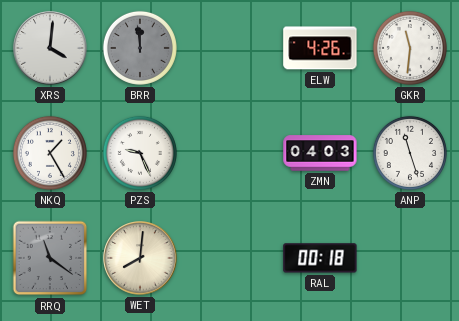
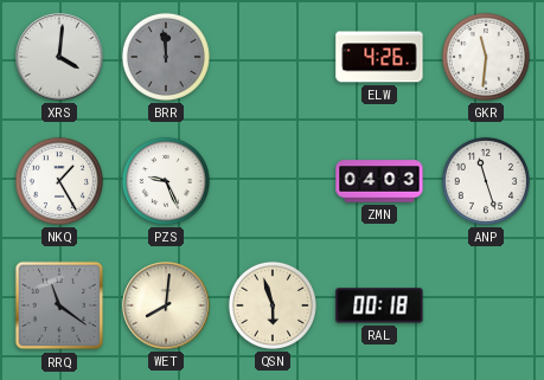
QSN: none -> 5:57 (273, 305)
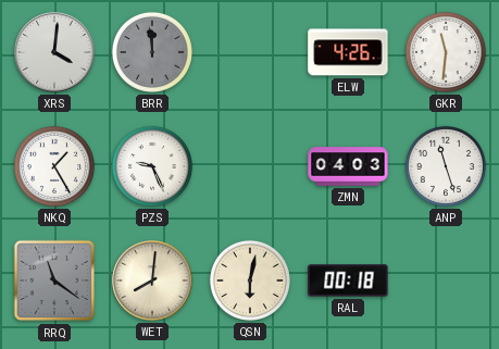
QSN: 5:57 -> 6:02 (250, 281)
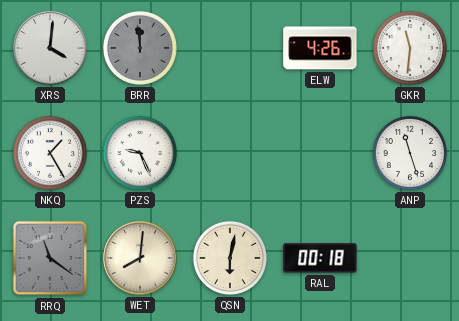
ZMN: 04:03 -> none (348, 166)
